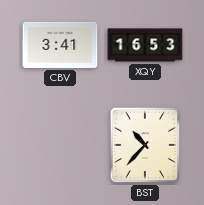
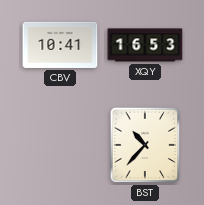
CBV: 3:41 -> 10:41 (60, 45)
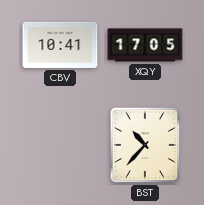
XQY: 16:53 -> 17:05 (145, 45)
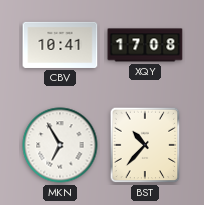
XQY: 17:05 -> 17:08 (145, 45)
MKN: none -> 6:55 (60, 145)
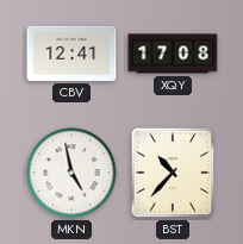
CBV: 10:41 -> 12:41 (71, 54)
MKN: 6:55 -> 4:58 (71, 173)
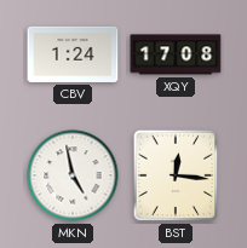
CBV: 12:41 -> 1:24 (73, 54)
BST: 10:37 -> 12:16 (176, 175)
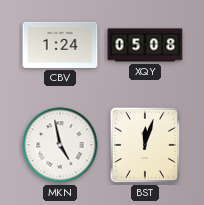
XQY: 17:08 -> 05:08 (145, 45)
BST: 12:16 -> 12:03 (145, 145)
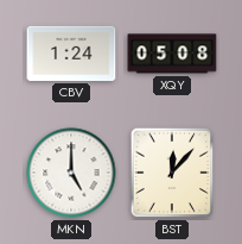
MKN: 4:58 -> 5:00 (71, 173)
BST: 12:03 -> 12:07 (172, 173)
